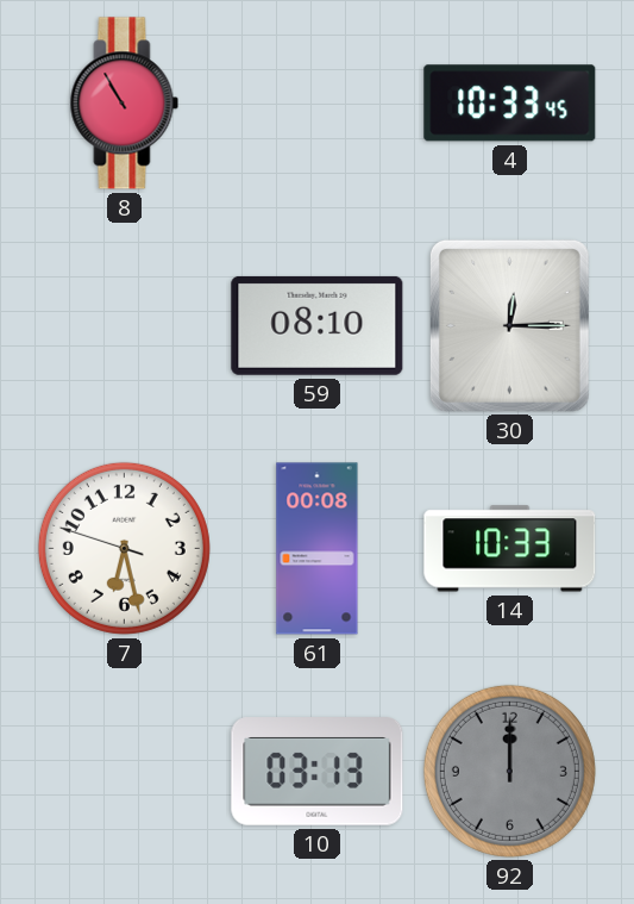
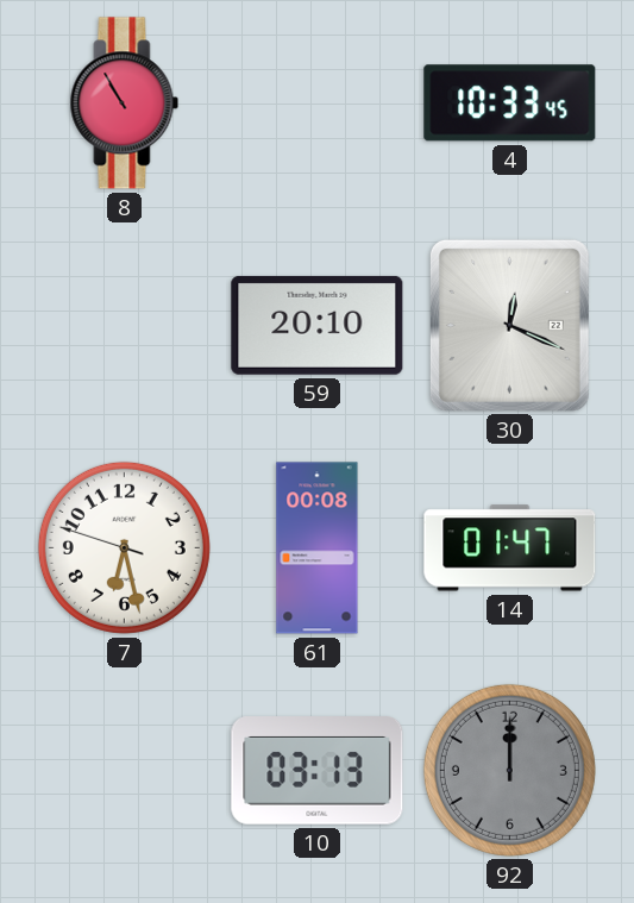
59: 08:10 -> 20:10 (318, 325)
30: 12:15 -> 12:19 (509, 325)
14: 10:33 -> 01:47 (510, 548)
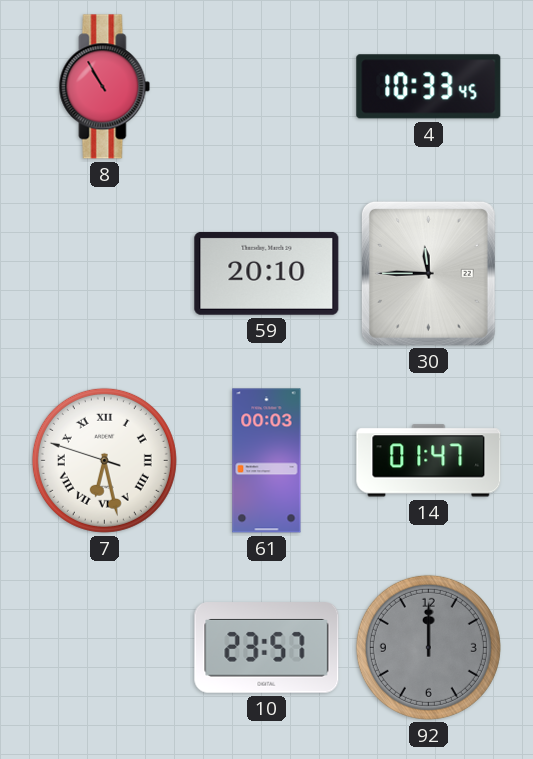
30: 12:19 -> 11:45 (428, 273)
7 numerals: Arabic -> Roman (104, 460)
61: 00:08 -> 00:03 (267, 461)
10: 03:13 -> 23:57 (267, 648)
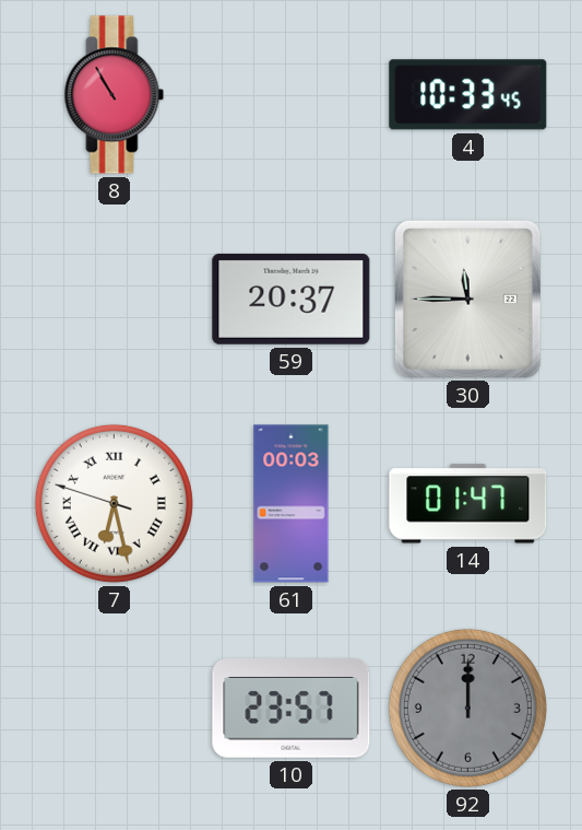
59: 20:10 -> 20:37 (292, 299)
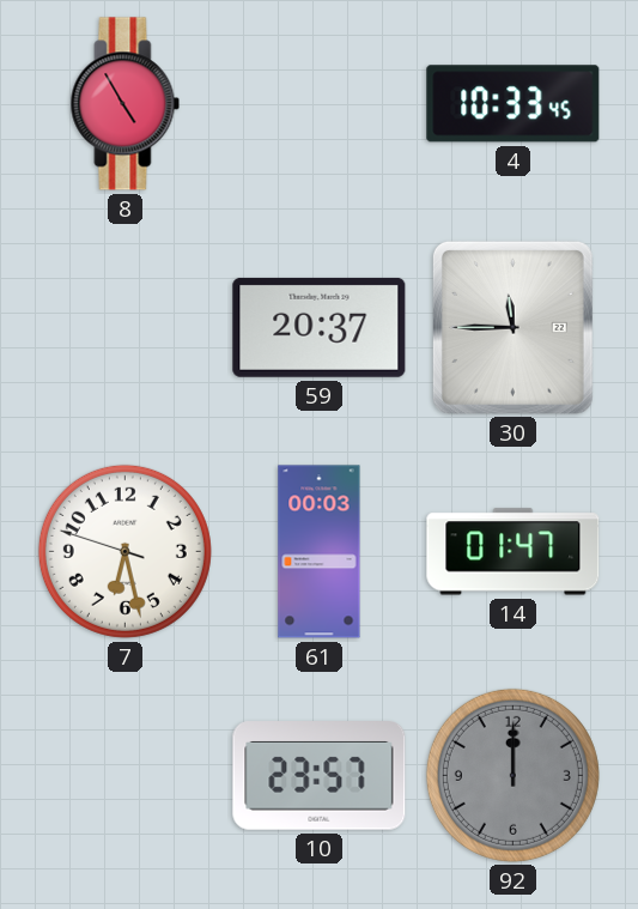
8: 10:55 -> 4:55 (126, 104)
7 numerals: Roman -> Arabic (124, 551)
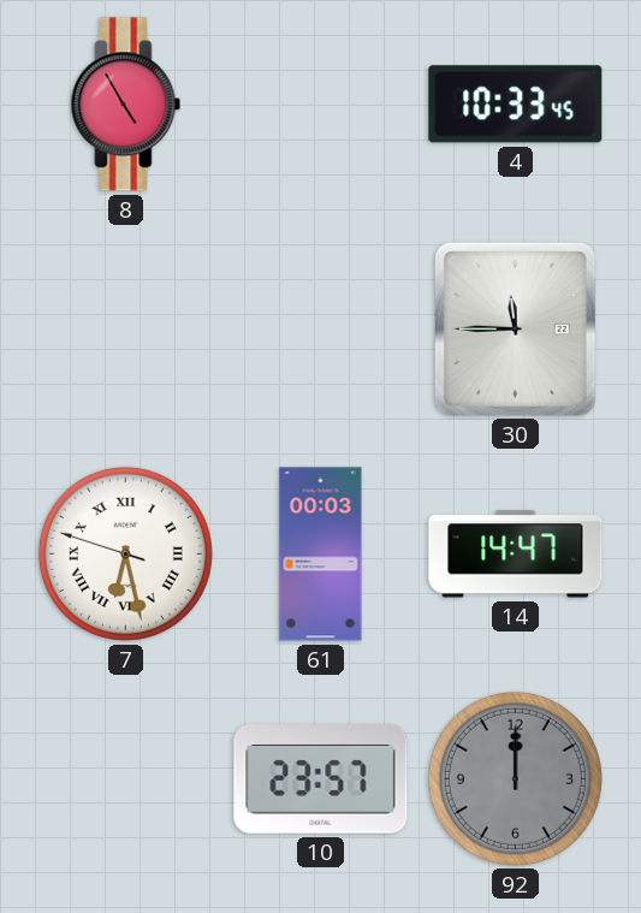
59: 20:37 -> none (320, 327)
7 numerals: Arabic -> Roman (125, 553)
14: 01:47 -> 14:47 (516, 555)
